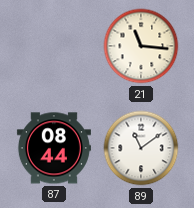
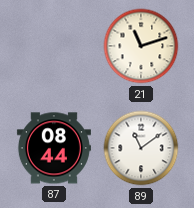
21: 11:16 -> 11:12 (141, 46)
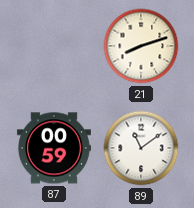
21: 11:12 -> 8:12 (141, 46)
87: 08:44 -> 00:59 (54, 148)
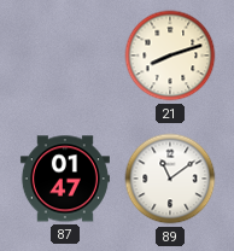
87: 00:59 -> 01:47 (65, 179)
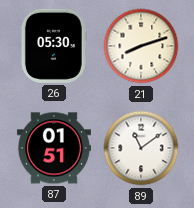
26: none -> 05:30 (54, 46)
87: 01:47 -> 01:51 (54, 148)
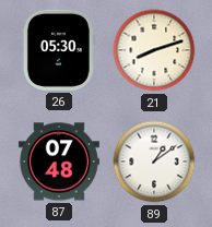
87: 01:51 -> 07:48 (59, 162)
89: 11:09 -> 1:09 (154, 162)
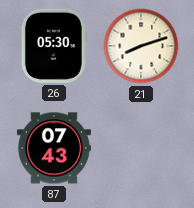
87: 07:48 -> 07:43 (54, 148)
89: 1:09 -> none (154, 162)
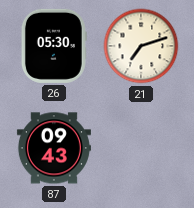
21: 8:12 -> 7:12 (141, 46)
87: 07:43 -> 09:43 (54, 148)
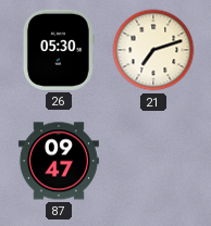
87: 09:43 -> 09:47 (59, 161)
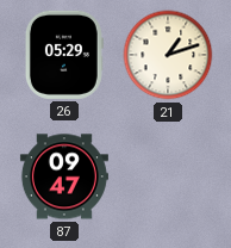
26: 05:30 -> 05:29 (64, 55)
21: 7:12 -> 1:12 (168, 55)
